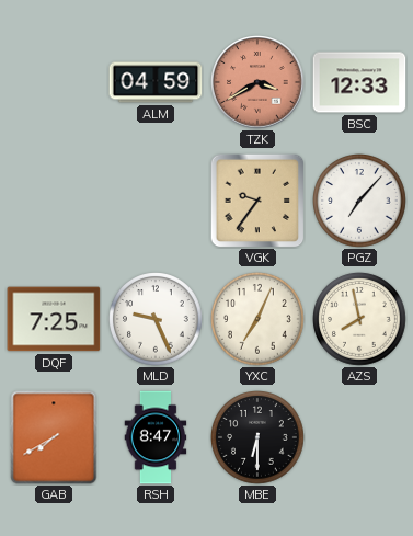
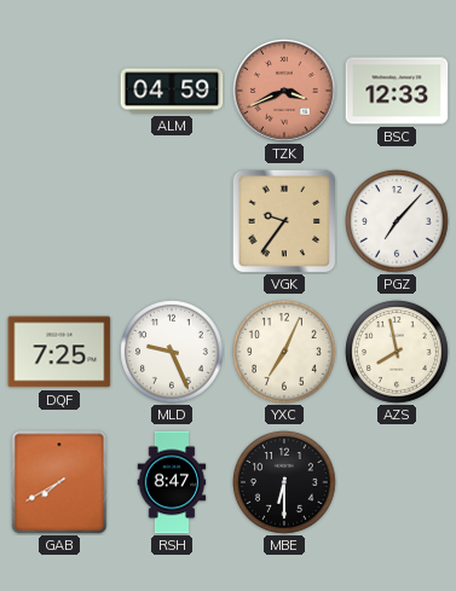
TZK: 3:40 -> 3:41 (284, 91)
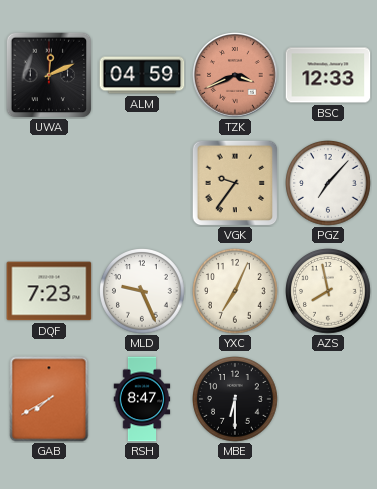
UWA: none -> 12:11 (49, 75)
DQF: 7:25 -> 7:23 (49, 291)
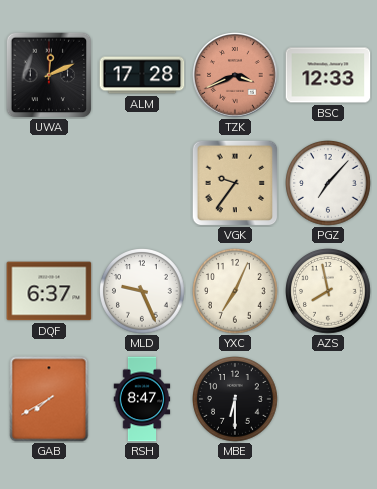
ALM: 04:59 -> 17:28 (142, 75)
DQF: 7:23 -> 6:37 (49, 291)
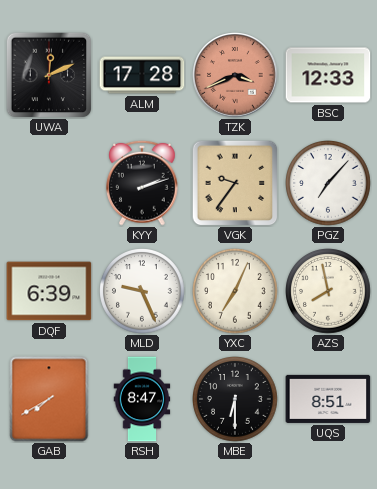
KYY: none -> 2:12 (143, 183)
DQF: 6:37 -> 6:39 (49, 291)
UQS: none -> 8:51 (328, 399)
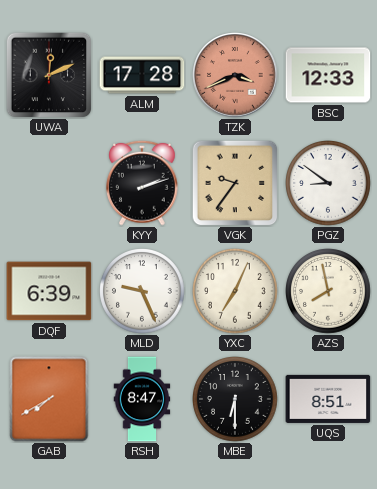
PGZ: 7:07 -> 8:51 (329, 184)
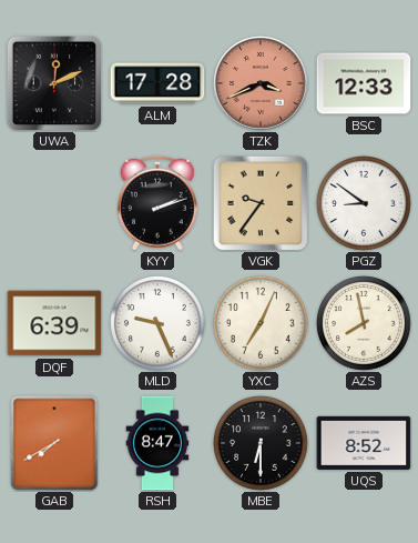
UQS: 8:51 -> 8:52 (364, 443)
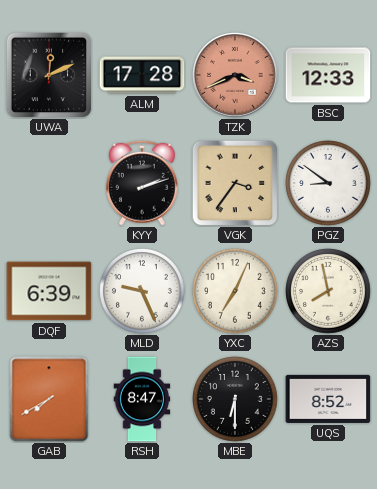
VGK: 9:36 -> 3:36 (235, 183)
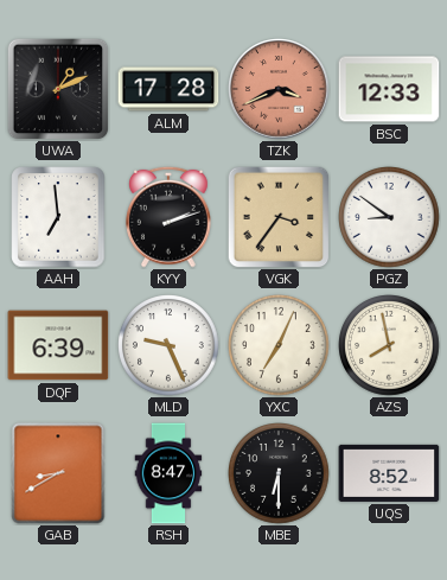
UWA: 12:11 -> 1:11 (58, 89)
AAH: none -> 6:59 (58, 217)
GAB: 7:40 -> 8:40 (58, 473)
